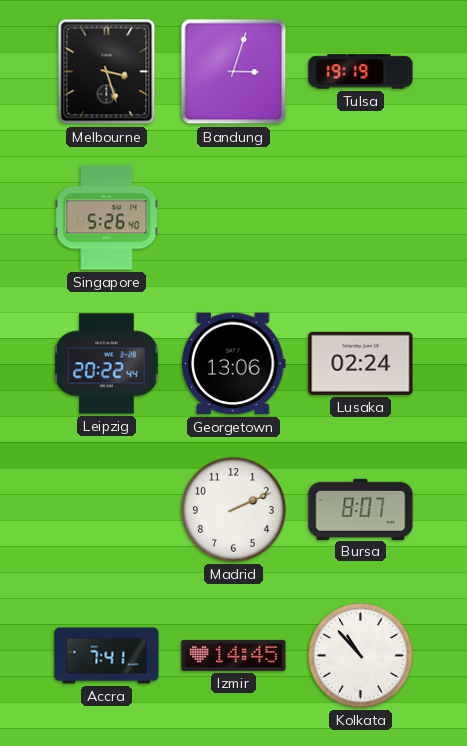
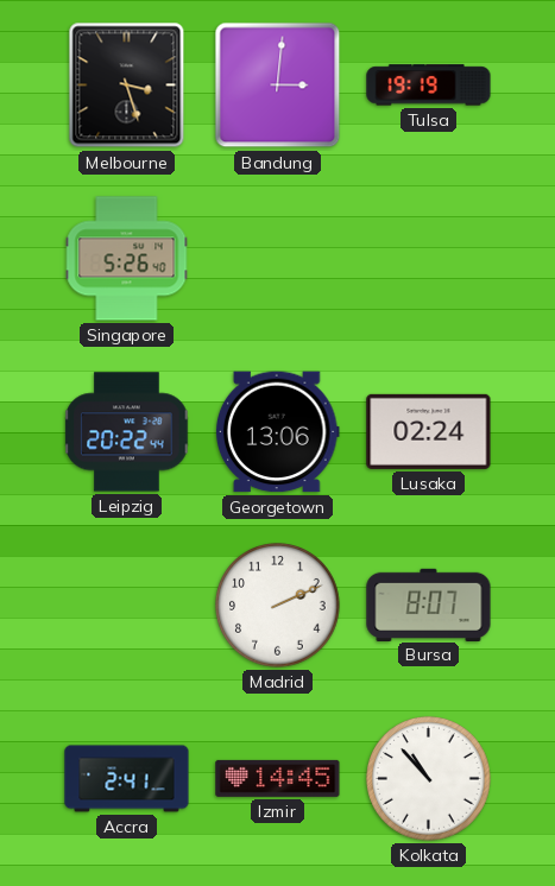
Bandung: 3:03 -> 3:01 (278, 86)
Accra: 7:41 -> 2:41 (127, 779)
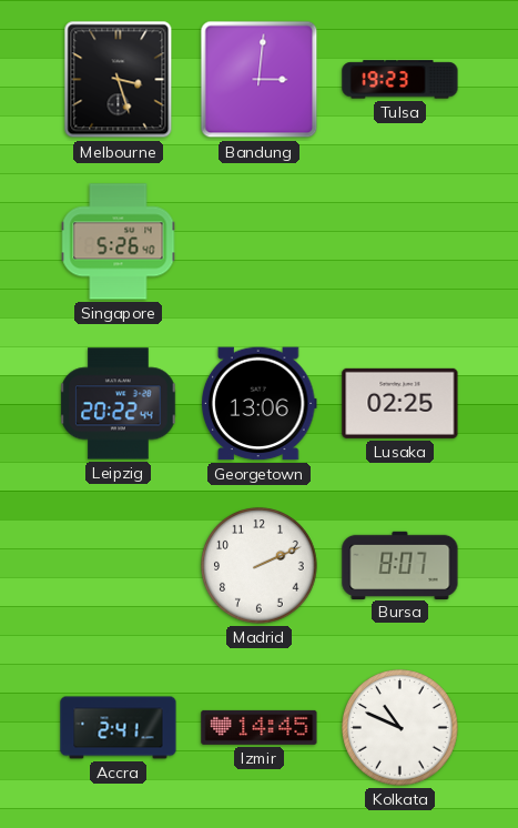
Tulsa: 19:19 -> 19:23 (400, 80)
Lusaka: 02:24 -> 02:25 (400, 403)
Kolkata: 10:53 -> 10:49 (400, 728)
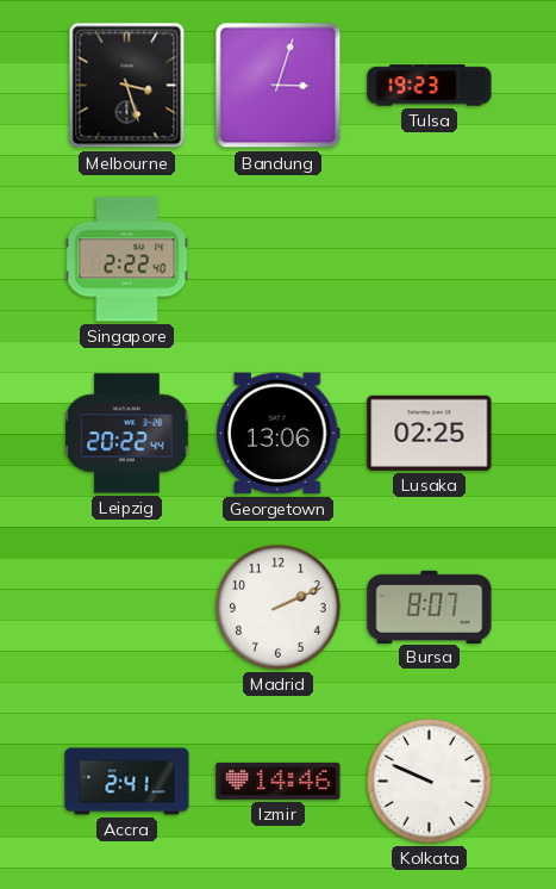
Bandung: 3:01 -> 3:03 (279, 86)
Singapore: 5:26 -> 2:22 (127, 260)
Izmir: 14:45 -> 14:46 (279, 781)
Kolkata: 10:49 -> 9:49 (430, 782)
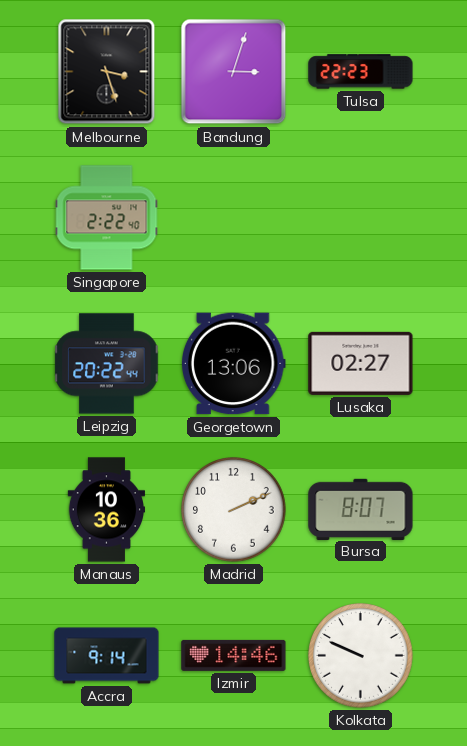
Tulsa: 19:23 -> 22:23 (361, 72)
Lusaka: 02:25 -> 02:27 (361, 363)
Manaus: none -> 10:36 (106, 510)
Accra: 2:41 -> 9:14 (107, 656)
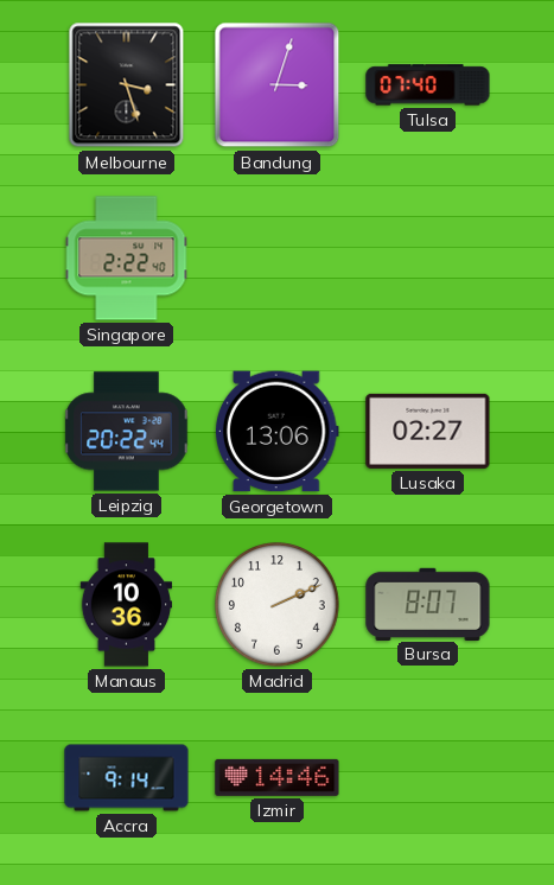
Tulsa: 22:23 -> 07:40 (428, 85)
Kolkata: 9:49 -> none (361, 656)
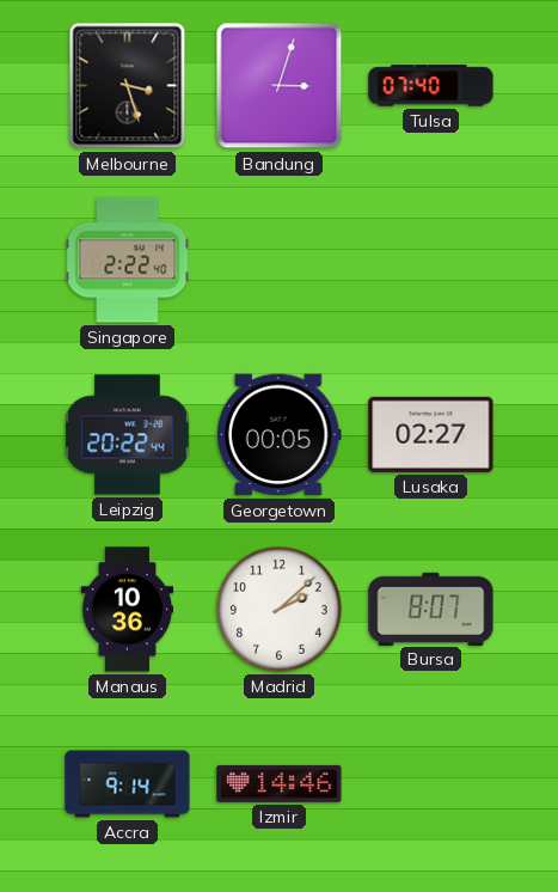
Georgetown: 13:06 -> 00:05 (278, 435)
Madrid: 2:11 -> 2:08 (280, 610)
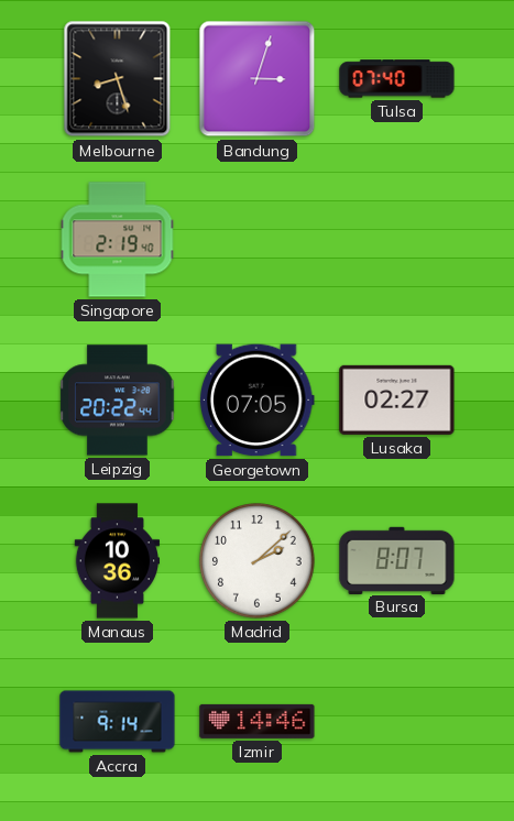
Melbourne: 3:27 -> 8:27 (118, 79)
Singapore: 2:22 -> 2:19 (118, 240)
Georgetown: 00:05 -> 07:05 (256, 401)
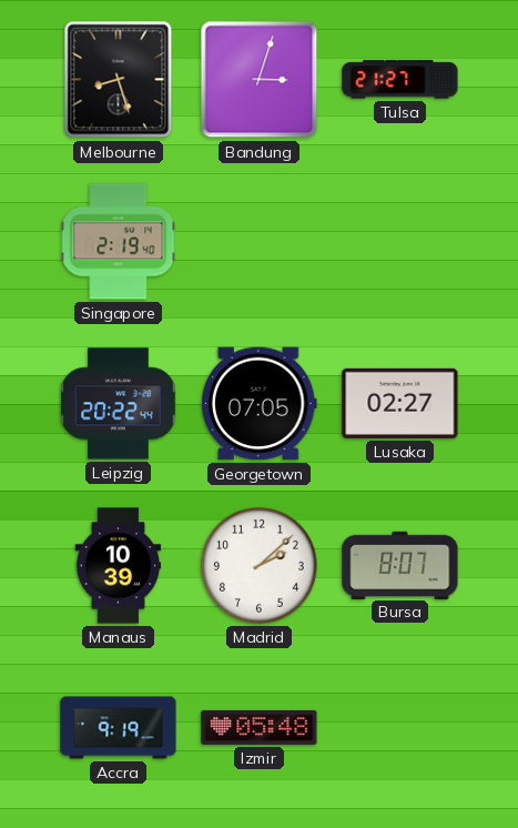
Tulsa: 07:40 -> 21:27 (400, 80)
Manaus: 10:36 -> 10:39 (118, 566)
Accra: 9:14 -> 9:19 (119, 728)
Izmir: 14:46 -> 05:48 (260, 727)
